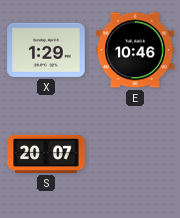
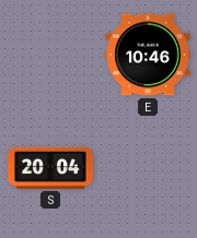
X: 1:29 -> none (46, 50)
S: 20:07 -> 20:04 (50, 168)
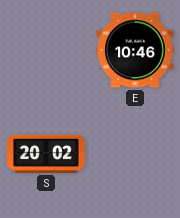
S: 20:04 -> 20:02 (46, 154)
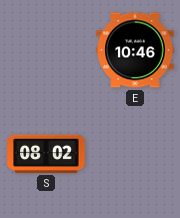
S: 20:02 -> 08:02 (46, 154)
